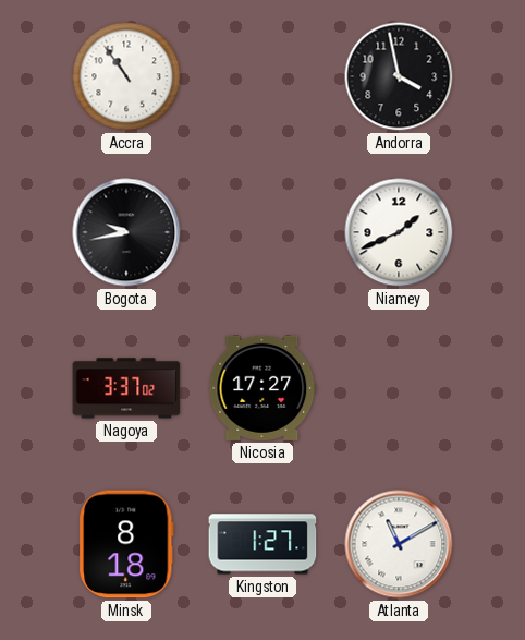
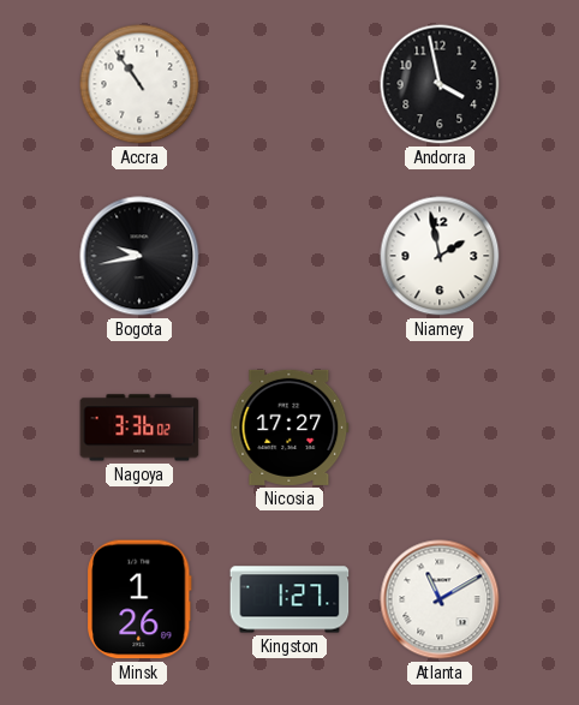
Niamey: 1:41 -> 1:58 (440, 256)
Nagoya: 3:37 -> 3:36 (139, 428)
Minsk: 8:18 -> 1:26 (139, 599)
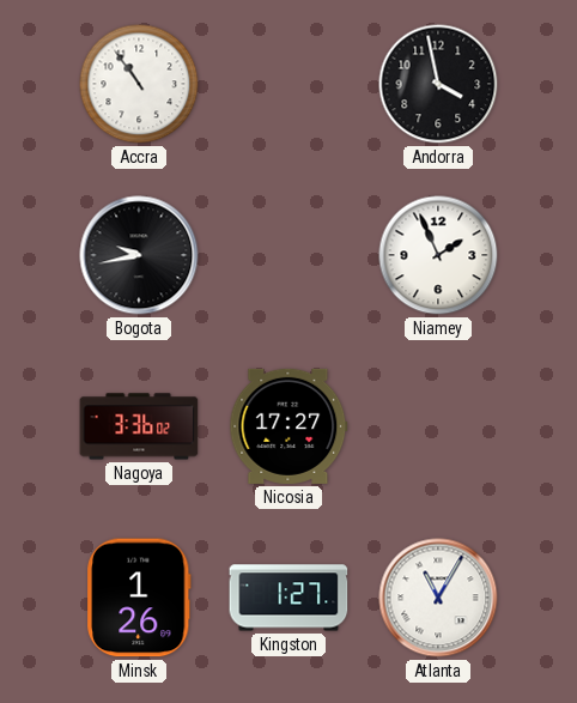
Niamey: 1:58 -> 1:56 (438, 255)
Atlanta: 11:10 -> 11:05 (438, 598)
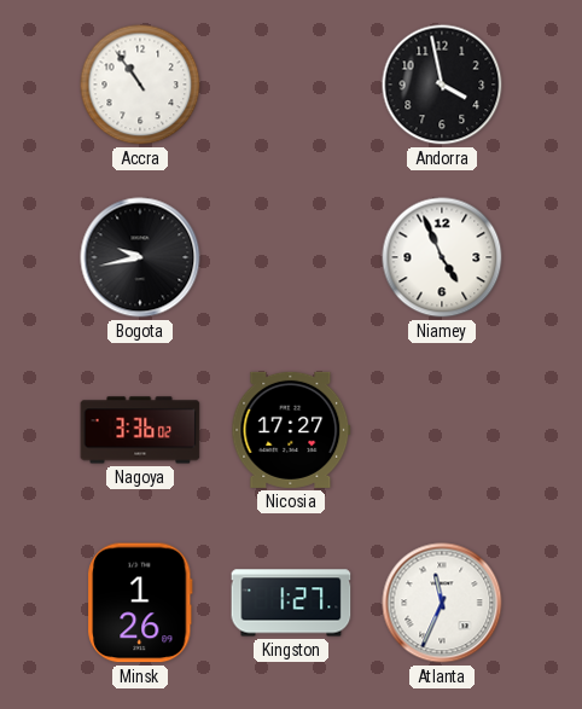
Niamey: 1:56 -> 4:56 (442, 257)
Atlanta: 11:05 -> 11:34 (442, 603)
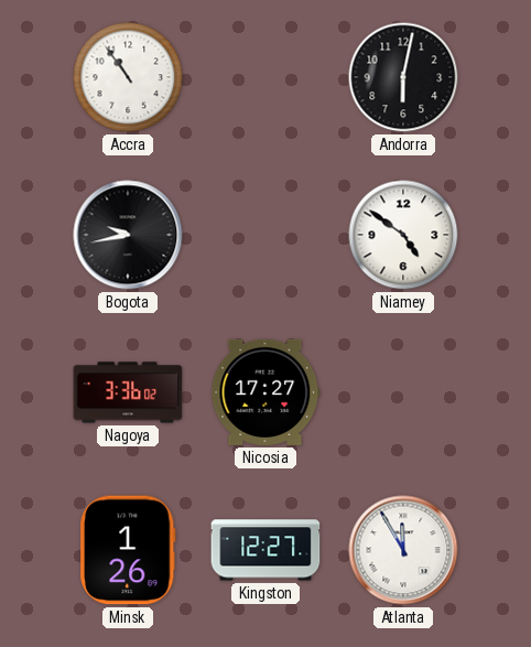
Andorra: 3:58 -> 6:02 (403, 77)
Niamey: 4:56 -> 4:51 (403, 235)
Kingston: 1:27 -> 12:27 (265, 550)
Atlanta: 11:34 -> 11:55 (403, 550)
